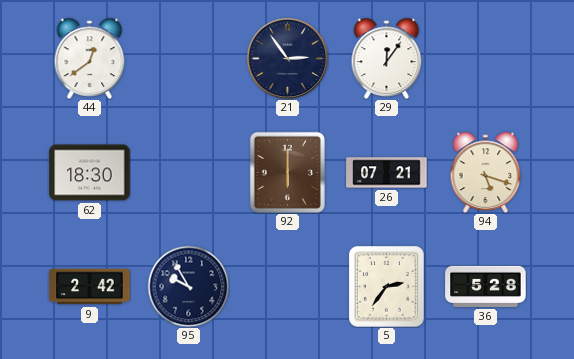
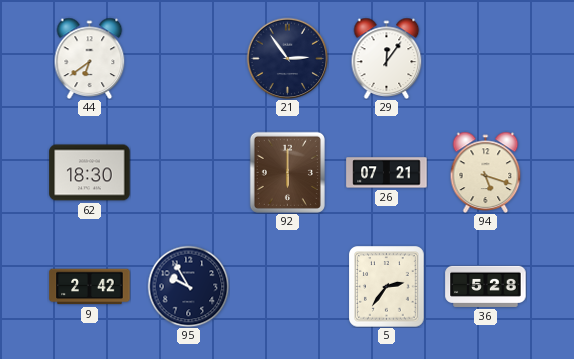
44: 12:39 -> 6:39 (90, 58)
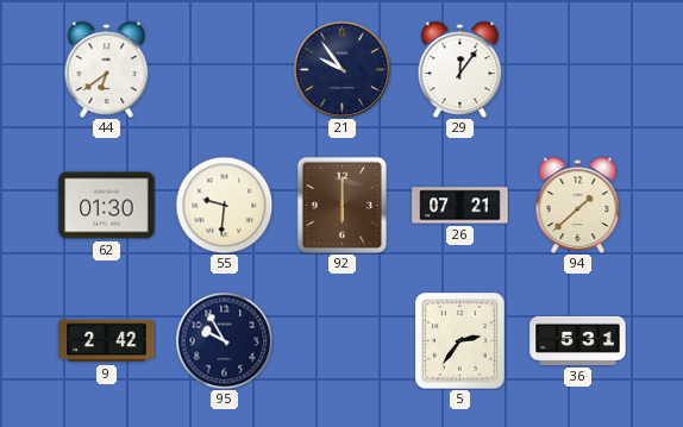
21: 2:54 -> 9:54 (342, 69)
62: 18:30 -> 01:30 (107, 206)
55: none -> 9:31 (224, 205)
94: 5:18 -> 1:38 (578, 205)
36: 5:28 -> 5:31 (578, 340)
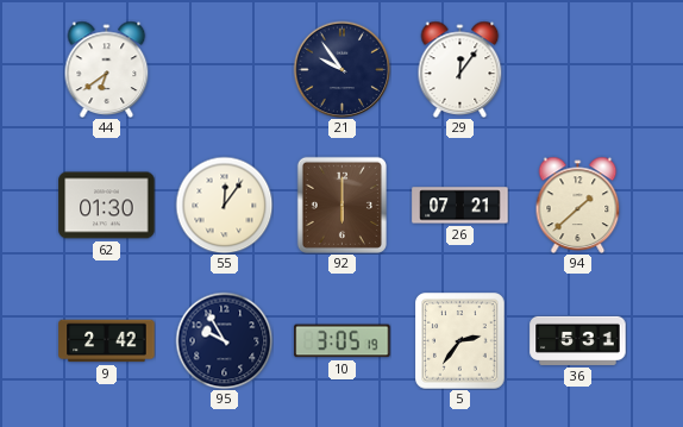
55: 9:31 -> 12:06 (224, 205)
10: none -> 3:05 (343, 341)
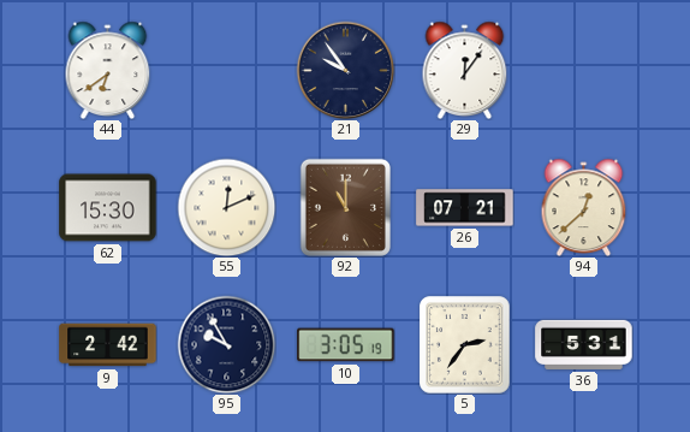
62: 01:30 -> 15:30 (108, 208)
55: 12:06 -> 12:11 (226, 207)
92: 6:00 -> 11:00 (345, 207)
94: 1:38 -> 12:38 (584, 207)
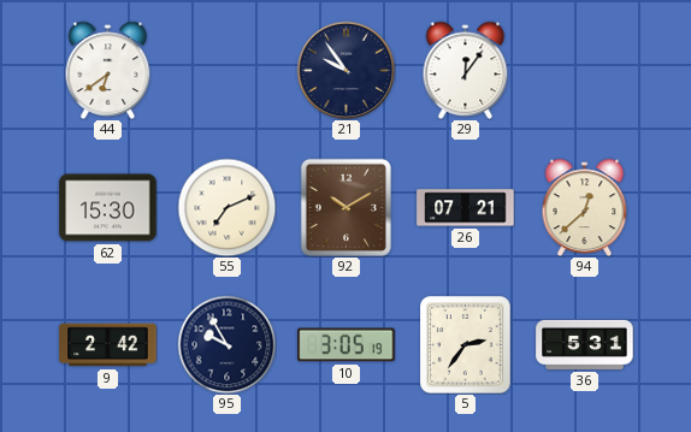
55: 12:11 -> 7:11 (226, 207)
92: 11:00 -> 10:10 (345, 207)
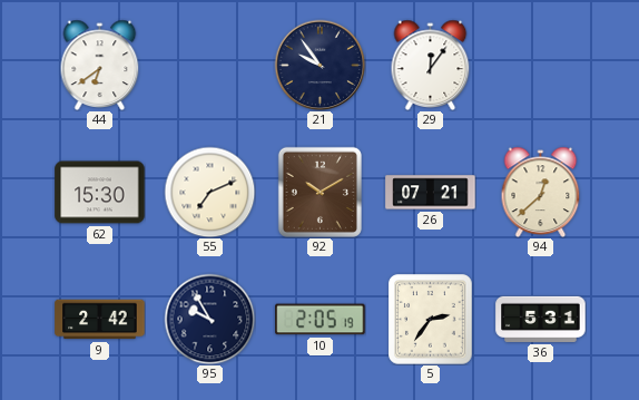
10: 3:05 -> 2:05 (321, 320)
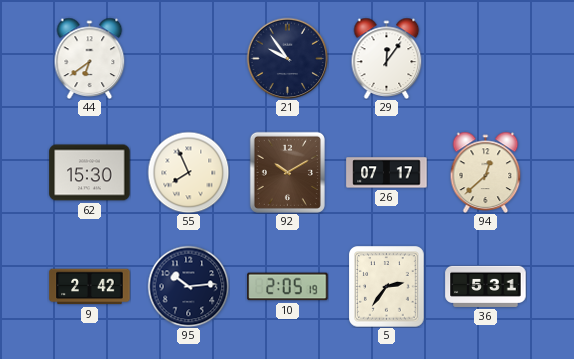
55: 7:11 -> 7:56 (188, 172)
26: 07:21 -> 07:17 (387, 173)
95: 9:55 -> 10:14 (188, 286)
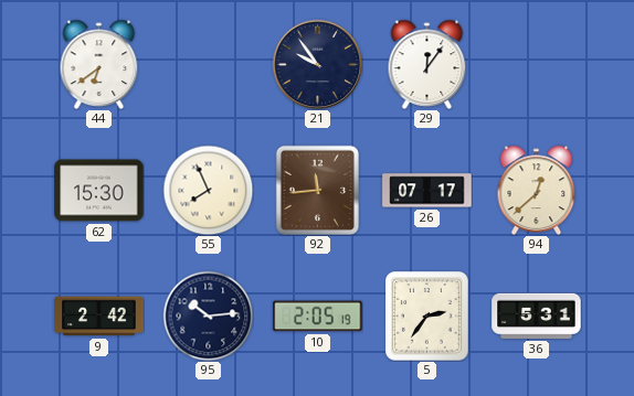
92: 10:10 -> 11:44 (317, 190)
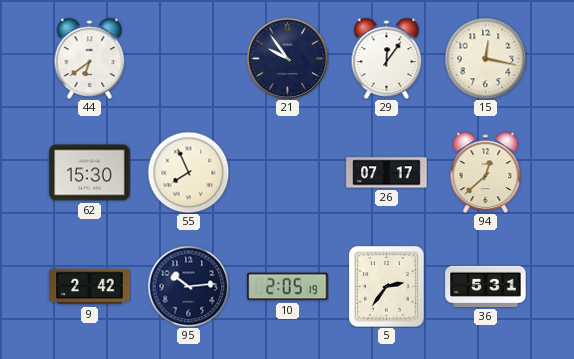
15: none -> 12:17 (485, 58)
92: 11:44 -> none (317, 190)
